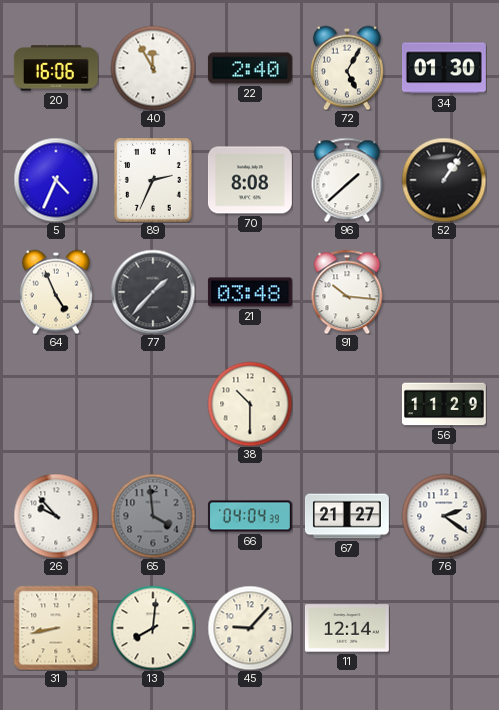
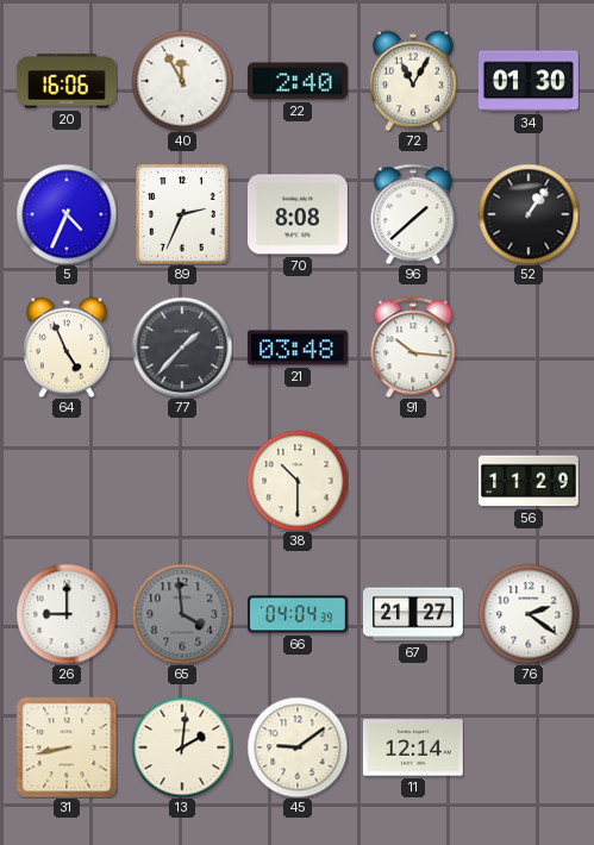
72: 5:05 -> 11:05 (413, 81)
26: 9:53 -> 9:00 (67, 614)
13: 8:01 -> 2:01 (182, 747)
45: 9:07 -> 9:09 (298, 747)
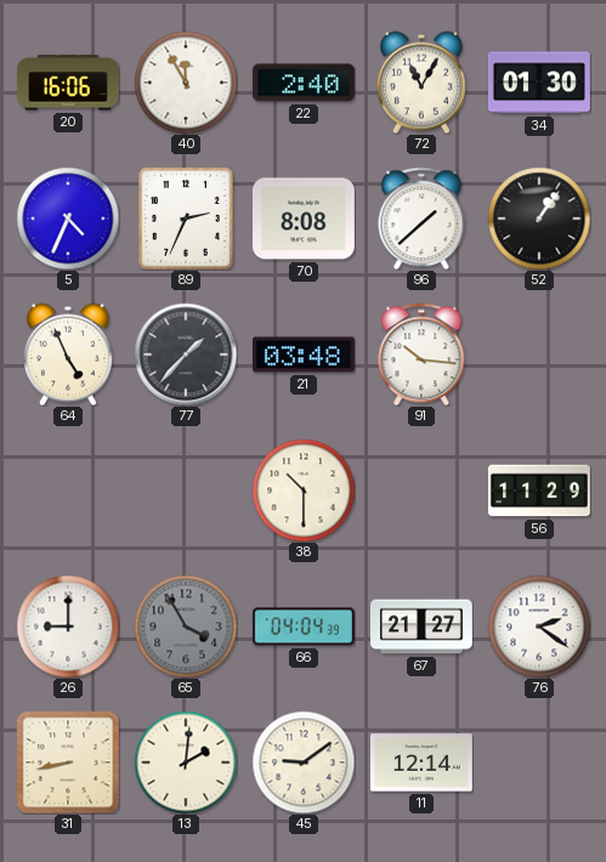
65: 3:59 -> 3:55 (186, 626)
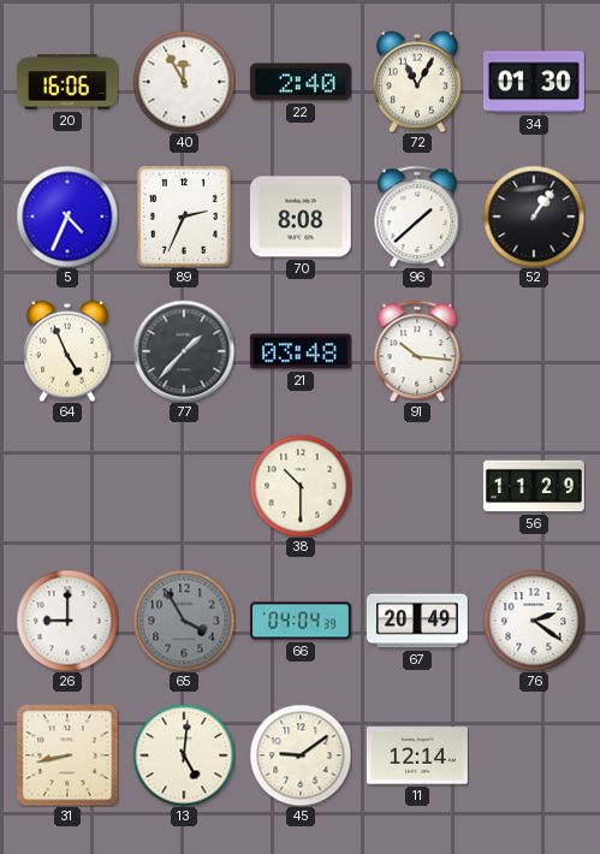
67: 21:27 -> 20:49 (417, 621)
13: 2:01 -> 5:01 (184, 755)
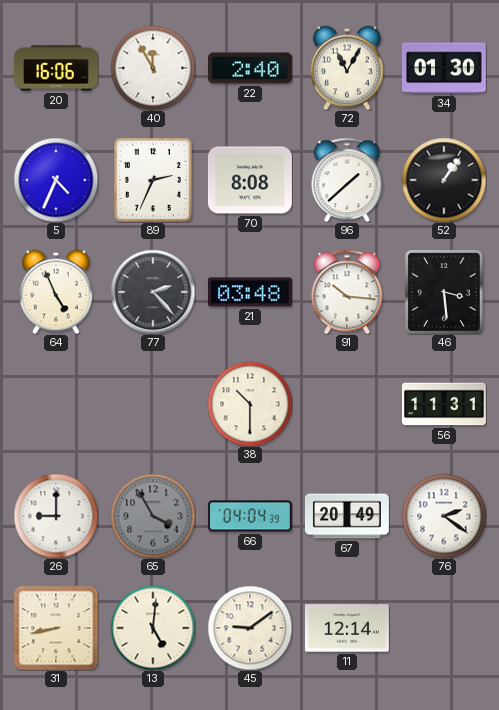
77: 1:37 -> 2:23 (153, 292)
46: none -> 3:29 (445, 292)
56: 11:29 -> 11:31 (444, 404)
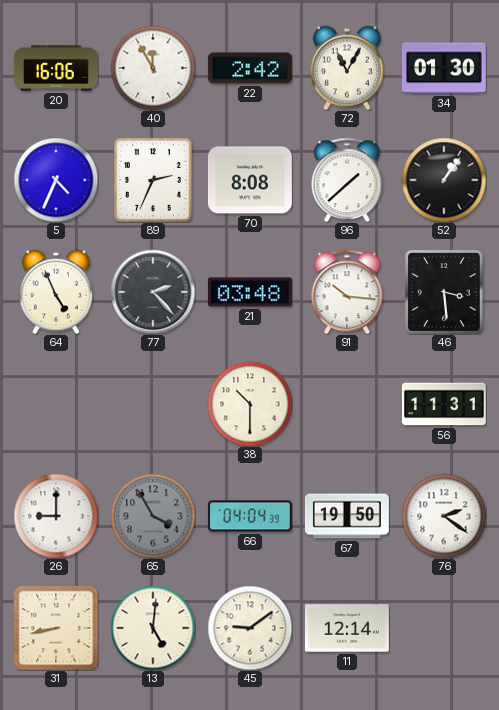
22: 2:40 -> 2:42 (250, 68)
67: 20:49 -> 19:50 (347, 516)
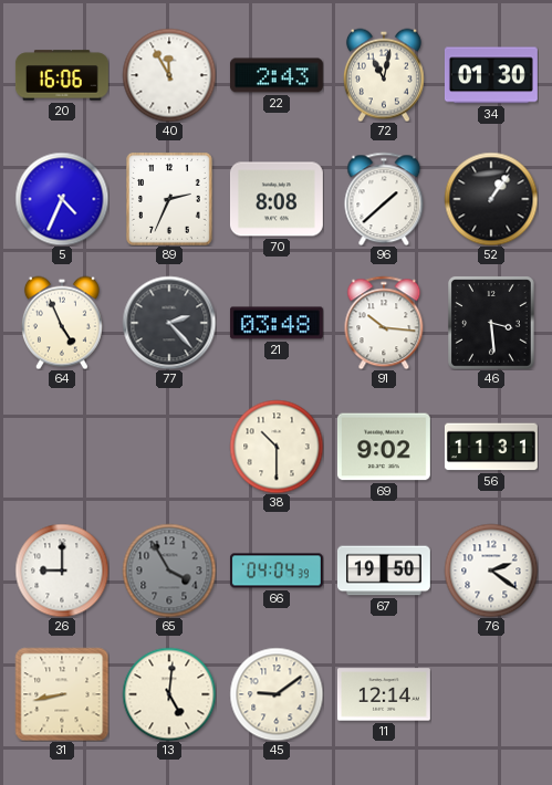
22: 2:42 -> 2:43 (277, 75)
72: 11:05 -> 11:02 (384, 75)
69: none -> 9:02 (384, 447)
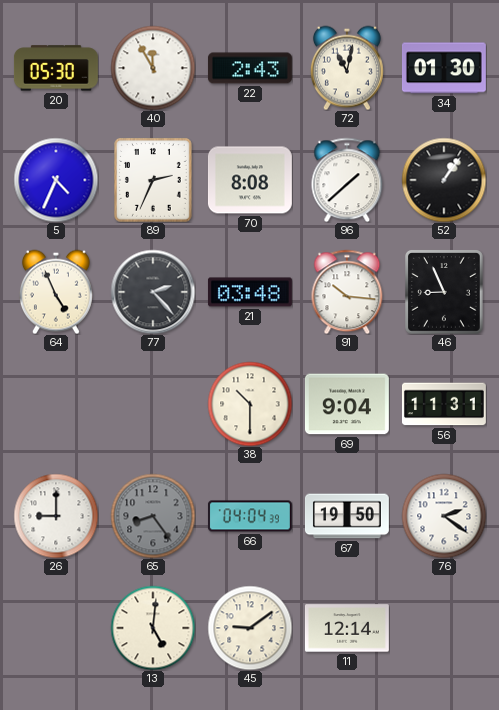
20: 16:06 -> 05:30 (56, 68)
46: 3:29 -> 8:56 (445, 292)
69: 9:02 -> 9:04 (347, 404)
65: 3:55 -> 8:24 (153, 516)
31: 8:43 -> none (62, 694)
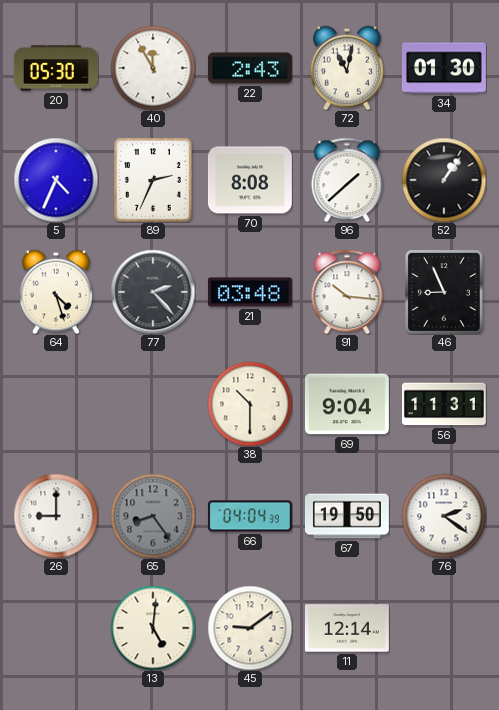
64: 4:56 -> 4:27 (56, 292)
